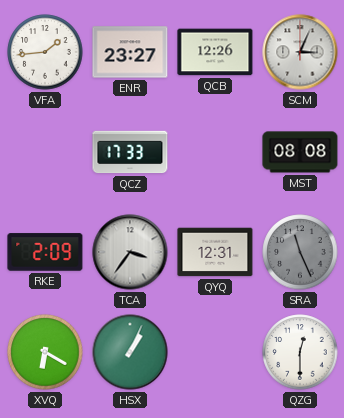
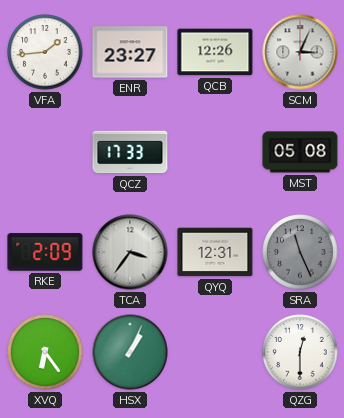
MST: 08:08 -> 05:08 (300, 152)
XVQ: 6:20 -> 6:24 (45, 352)
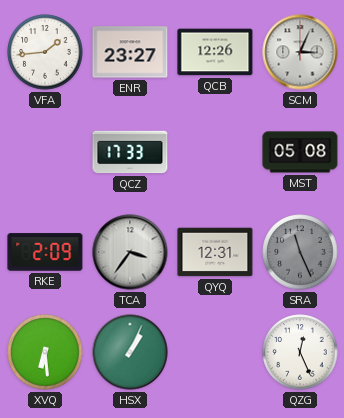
XVQ: 6:24 -> 6:29 (45, 352)
QZG: 12:30 -> 12:26 (300, 352)
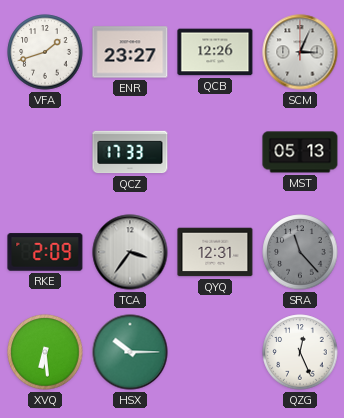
VFA: 1:44 -> 1:42 (45, 52)
MST: 05:08 -> 05:13 (300, 152)
SRA: 11:26 -> 11:23 (300, 252)
HSX: 1:04 -> 10:15 (130, 352)
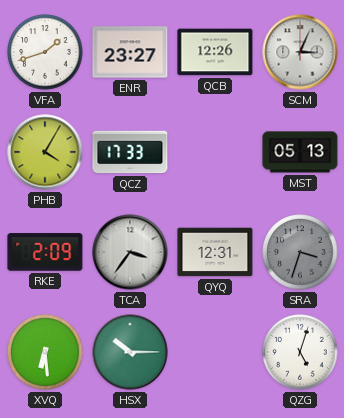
PHB: none -> 4:05 (45, 152)
SRA: 11:23 -> 3:33 (300, 252)
QZG: 12:26 -> 5:03 (300, 352)
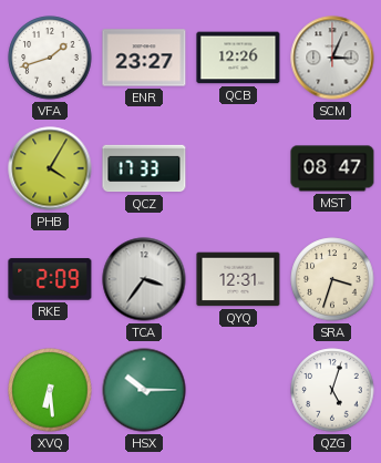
MST: 05:13 -> 08:47 (332, 168)
SRA dial: grey -> cream (332, 279)
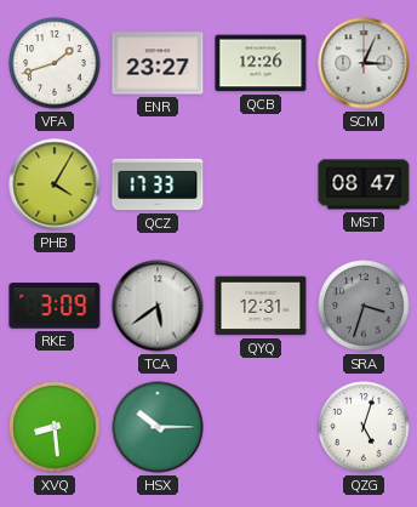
RKE: 2:09 -> 3:09 (55, 306)
TCA: 3:36 -> 5:39 (158, 306)
SRA dial: cream -> grey (364, 306)
XVQ: 6:29 -> 8:29 (55, 427)
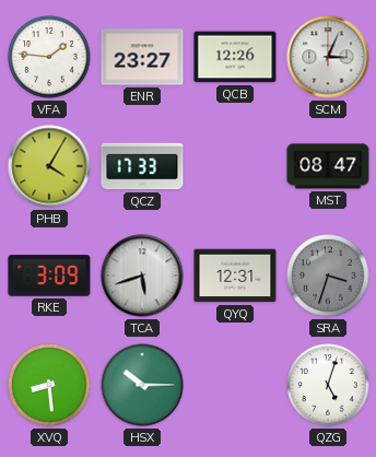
VFA: 1:42 -> 1:46 (49, 57)
TCA: 5:39 -> 5:42 (142, 276)
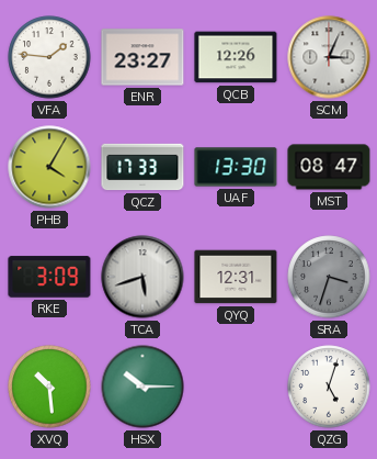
UAF: none -> 13:30 (236, 167)
XVQ: 8:29 -> 10:29 (49, 387)
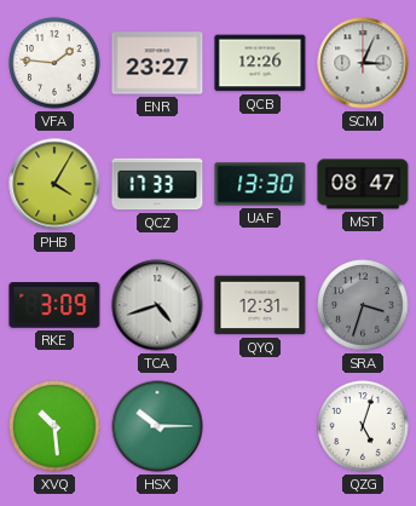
TCA: 5:42 -> 4:42 (157, 305)
